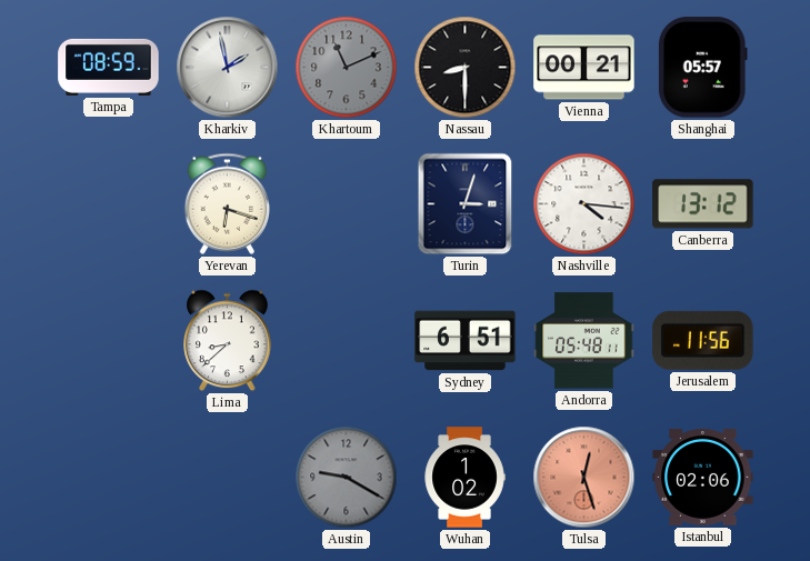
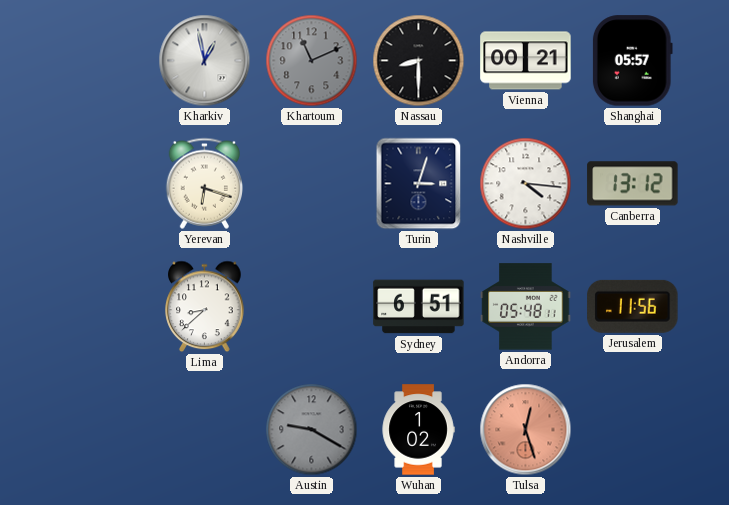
Tampa: 08:59 -> none (109, 67)
Kharkiv: 1:58 -> 12:58 (205, 61)
Istanbul: 02:06 -> none (703, 478)
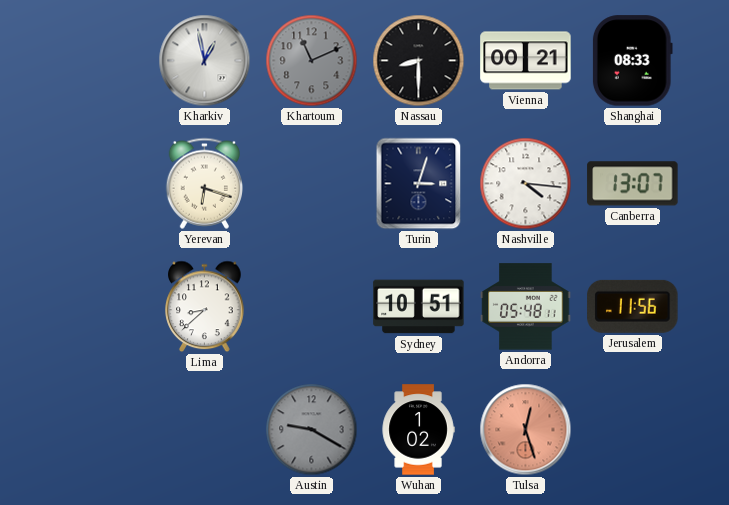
Shanghai: 05:57 -> 08:33 (632, 61)
Canberra: 13:12 -> 13:07 (633, 184)
Sydney: 6:51 -> 10:51 (419, 307)
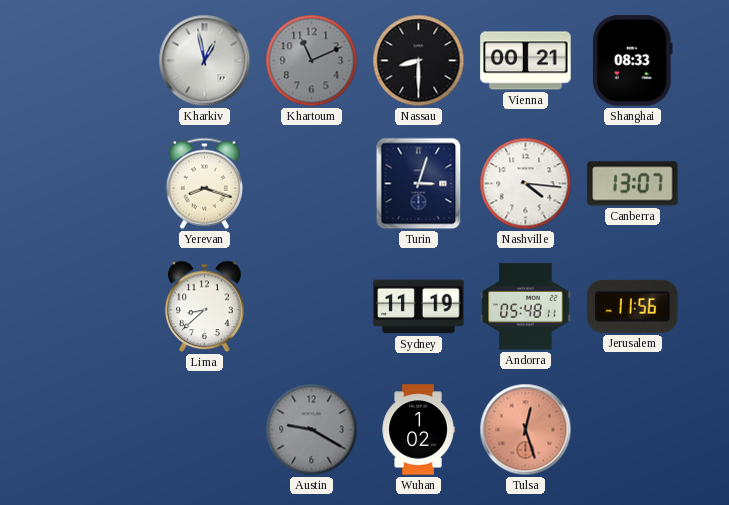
Yerevan: 6:18 -> 8:18 (204, 183)
Sydney: 10:51 -> 11:19 (419, 307)
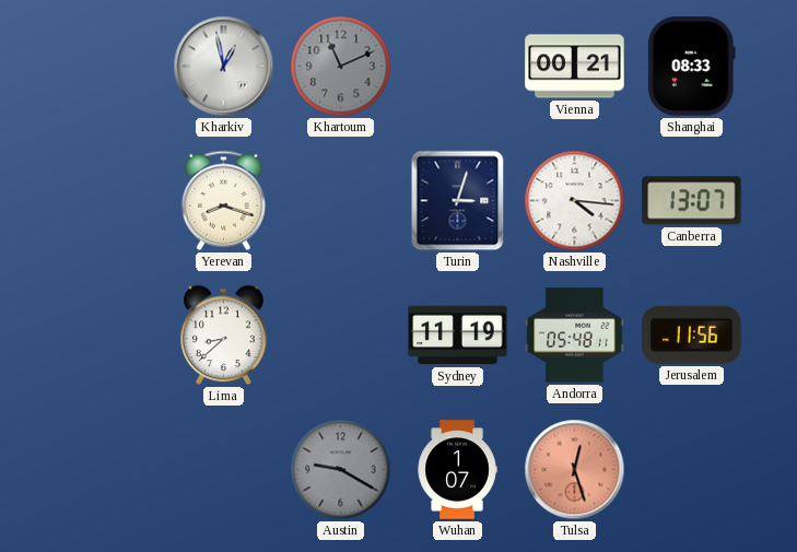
Nassau: 8:30 -> none (419, 61)
Wuhan: 1:02 -> 1:07 (457, 470)
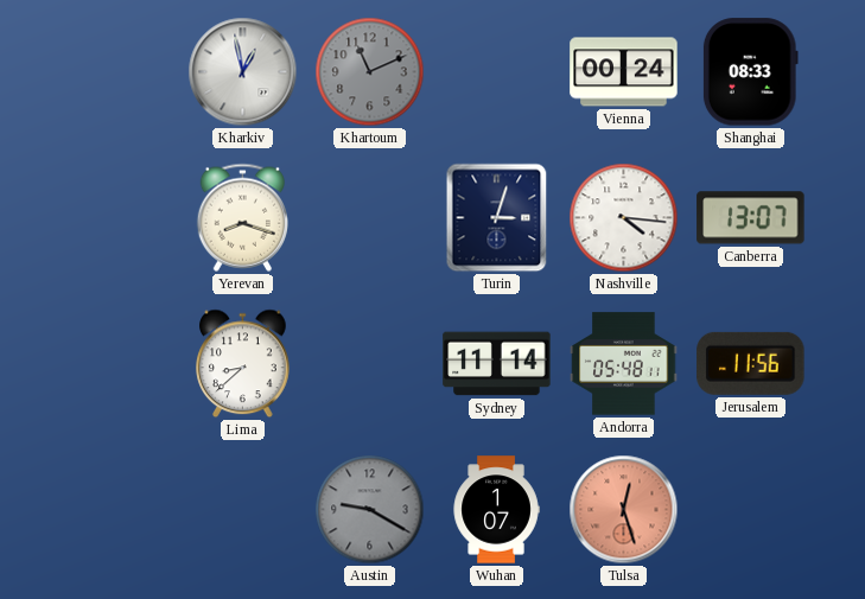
Vienna: 00:21 -> 00:24 (624, 72)
Sydney: 11:19 -> 11:14 (497, 364)
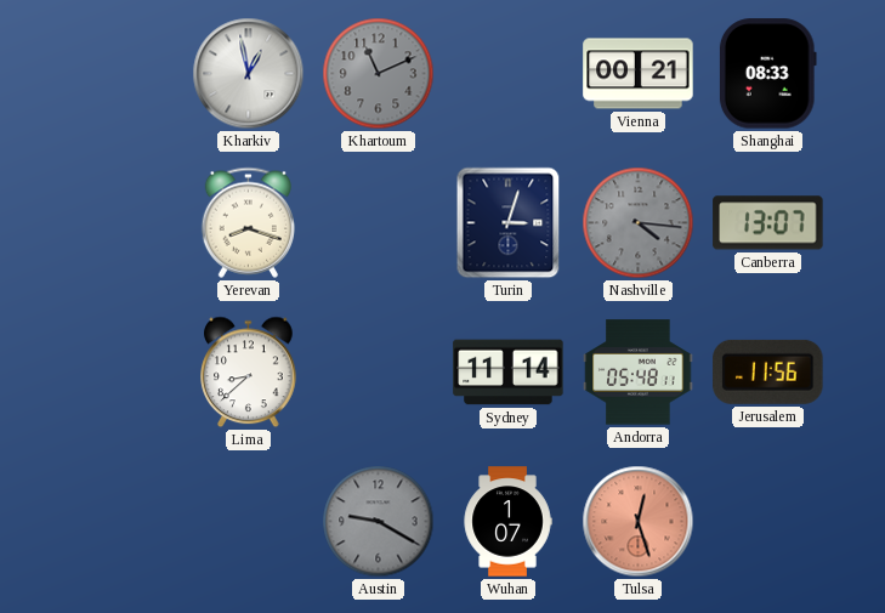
Vienna: 00:24 -> 00:21 (639, 74)
Nashville dial: white -> grey (639, 223)
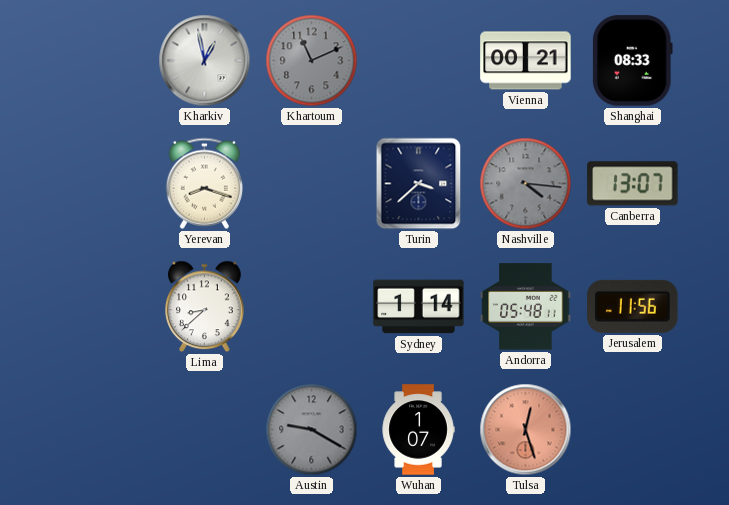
Turin: 3:03 -> 3:38 (419, 184)
Sydney: 11:14 -> 1:14 (419, 307)
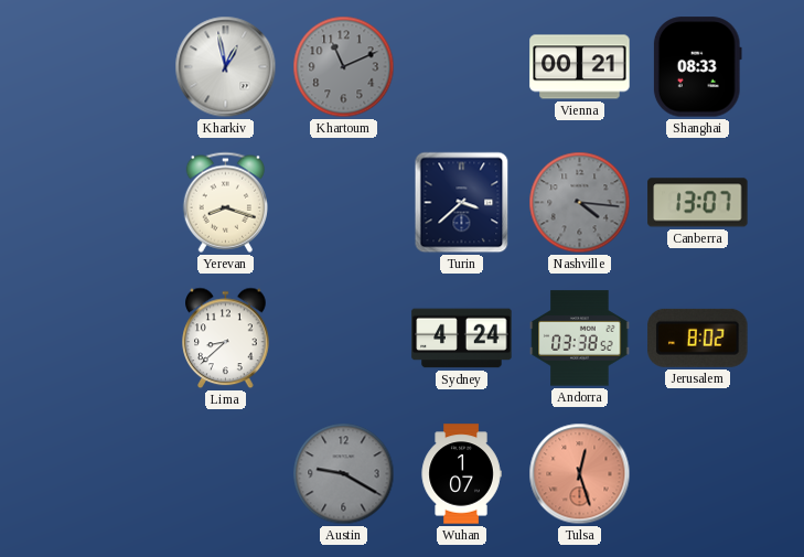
Sydney: 1:14 -> 4:24 (462, 339)
Andorra: 05:48 -> 03:38 (580, 339)
Jerusalem: 11:56 -> 8:02 (698, 338)
